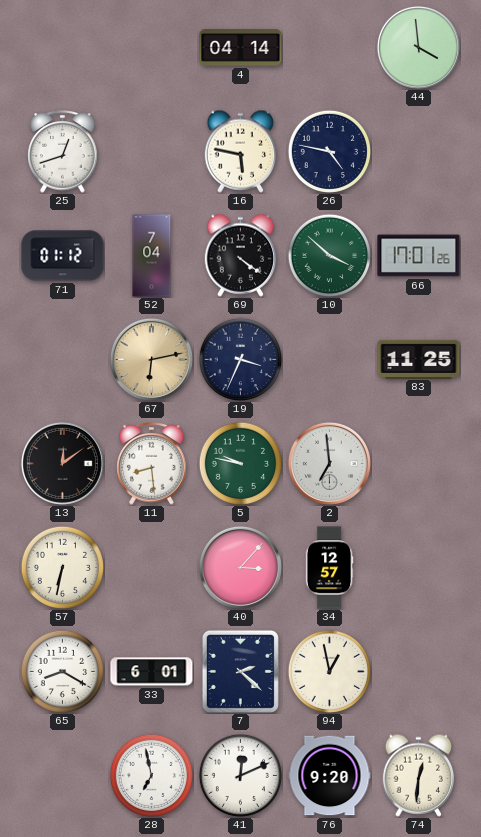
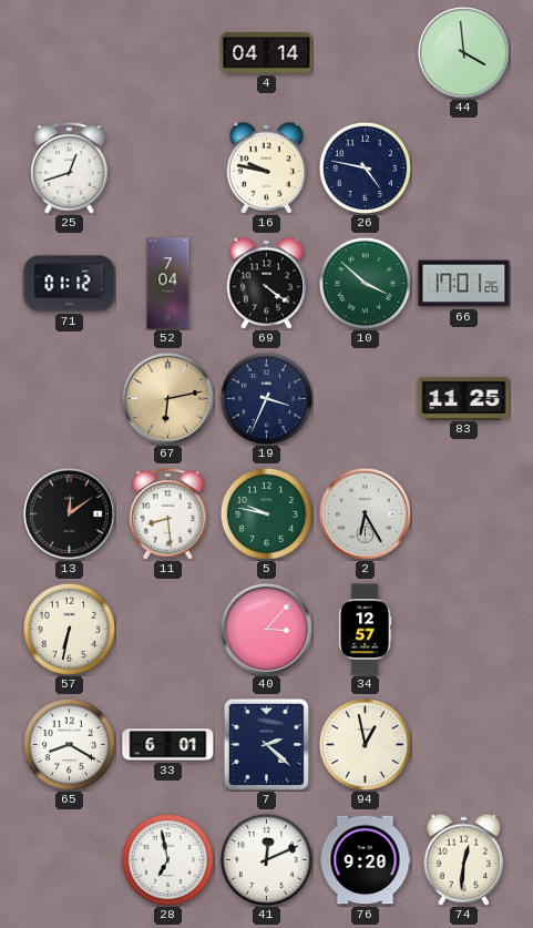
16: 5:47 -> 9:47 (267, 167)
2: 6:59 -> 6:25 (365, 513)
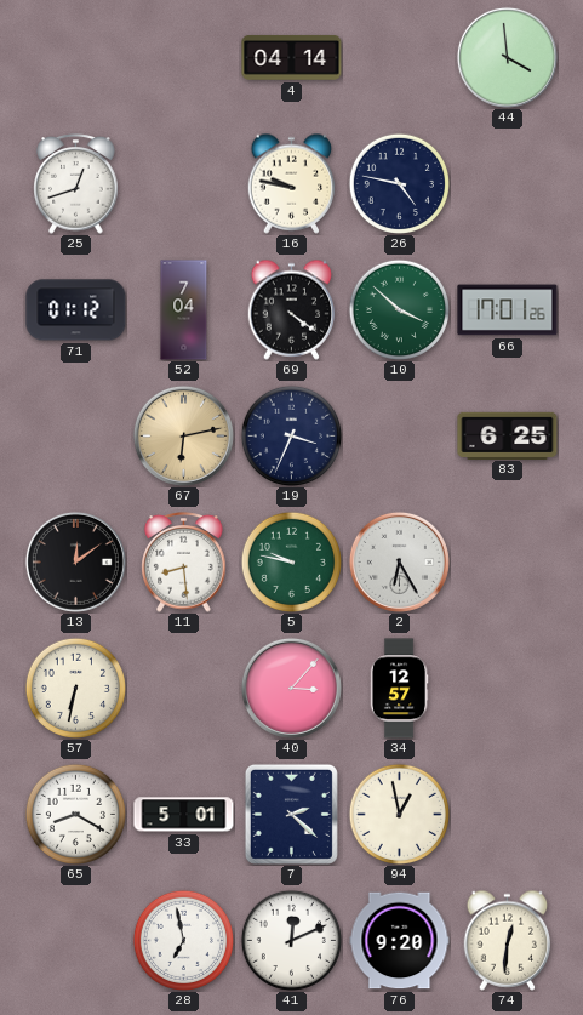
83: 11:25 -> 6:25 (508, 435)
33: 6:01 -> 5:01 (184, 815)
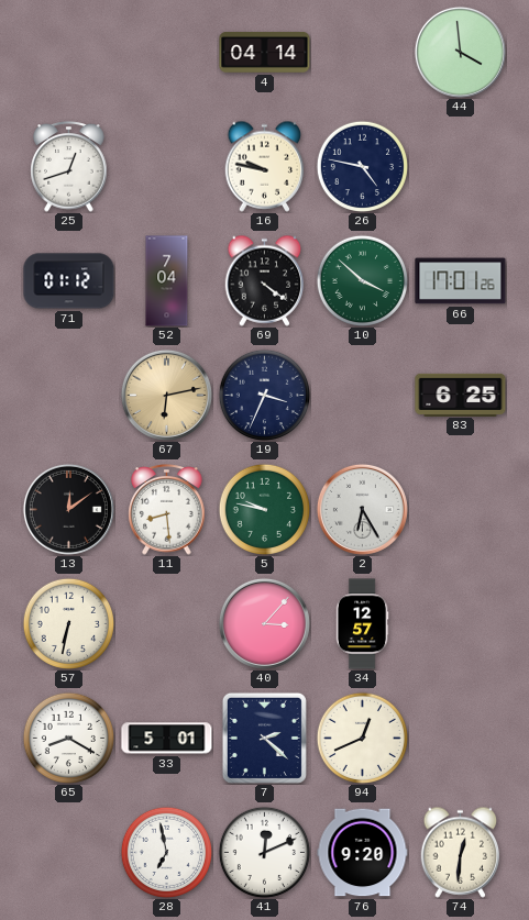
94: 12:58 -> 12:41 (362, 738)
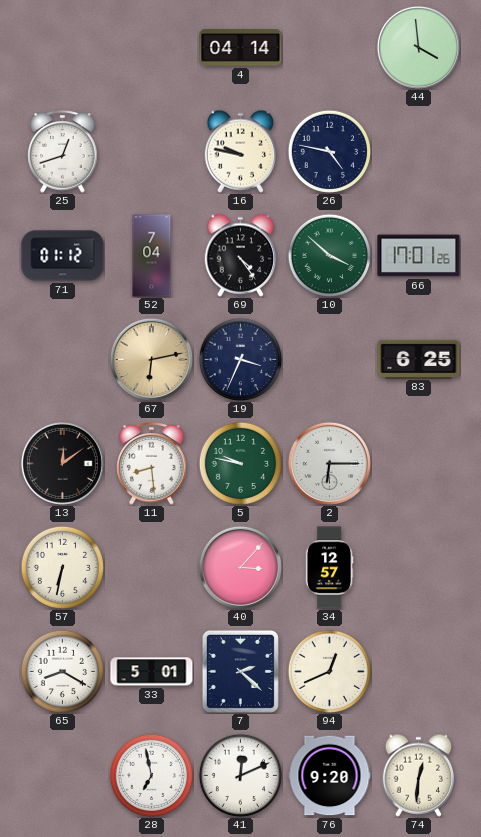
69: 4:21 -> 4:24 (241, 255)
2: 6:25 -> 6:15 (329, 463)
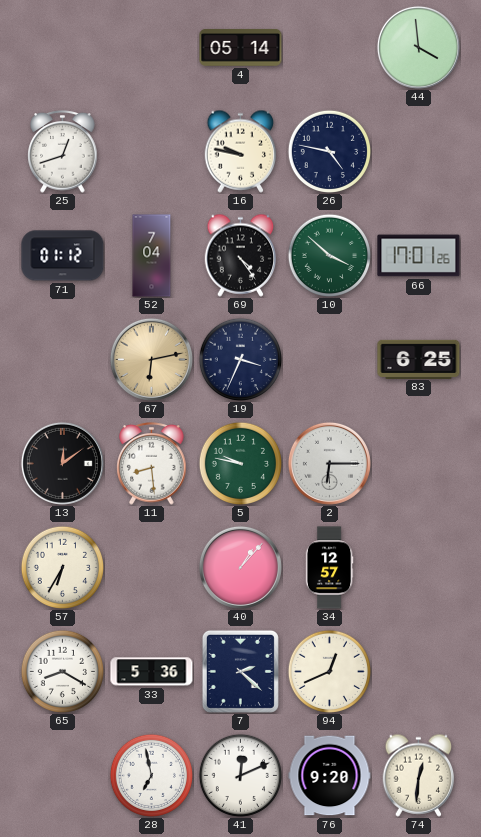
4: 04:14 -> 05:14 (241, 47)
57: 6:32 -> 6:35 (62, 567)
40: 3:07 -> 1:07 (240, 567)
33: 5:01 -> 5:36 (152, 672)
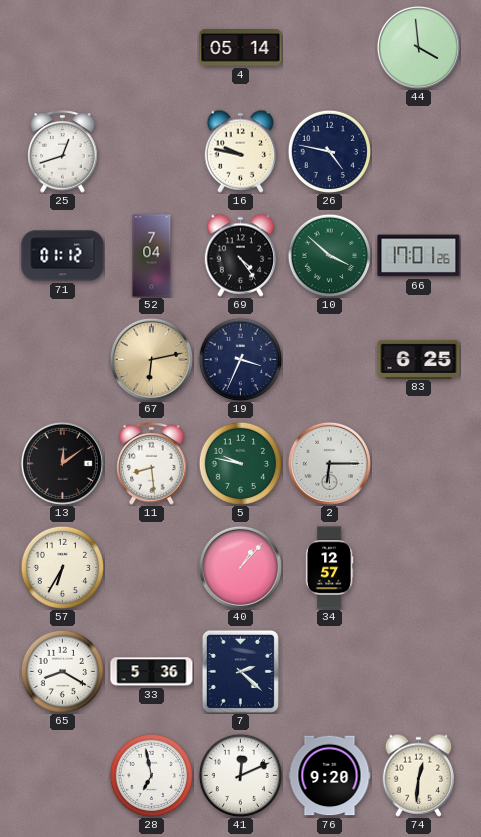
94: 12:41 -> none (329, 671)
